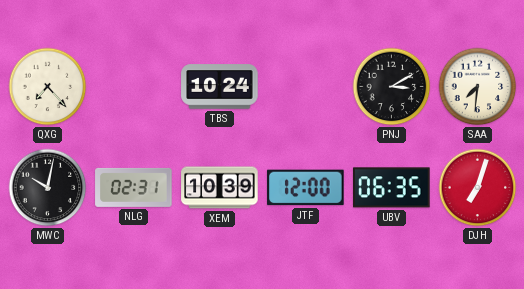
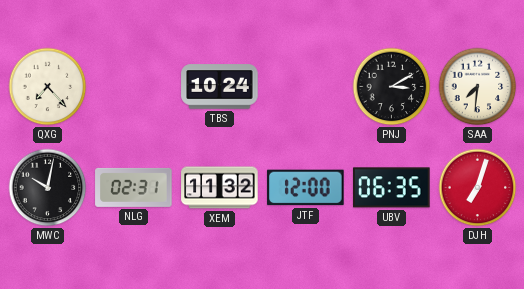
XEM: 10:39 -> 11:32 (220, 188)
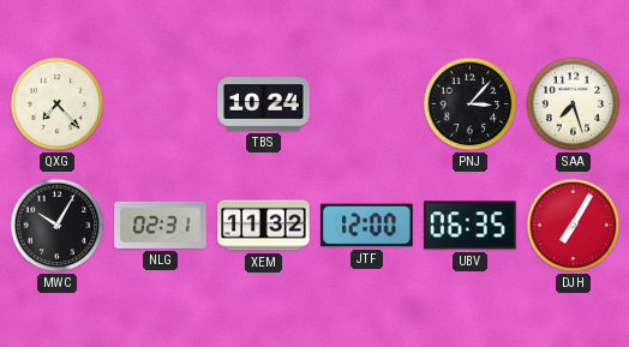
PNJ: 3:10 -> 3:07 (471, 104)
SAA: 7:31 -> 7:27 (574, 104)
MWC: 10:02 -> 10:05 (58, 226)
DJH: 7:03 -> 7:05 (574, 226)
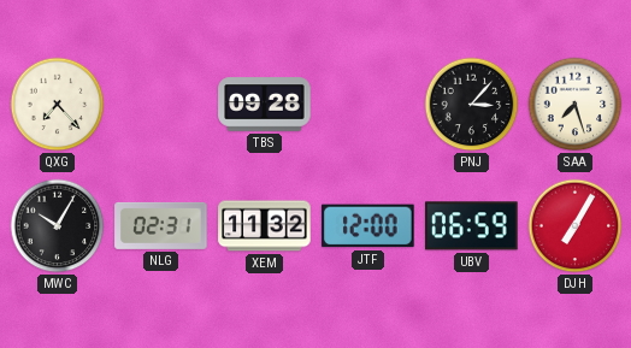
TBS: 10:24 -> 09:28 (265, 105)
UBV: 06:35 -> 06:59 (472, 226)
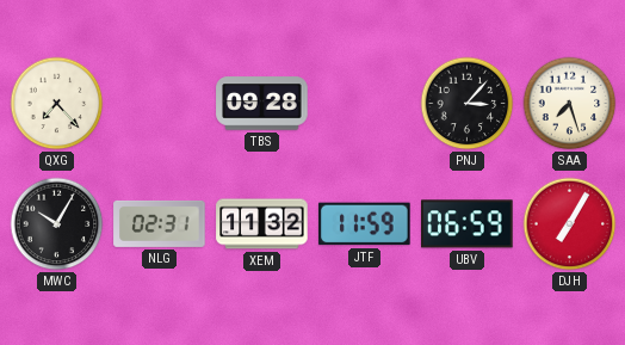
JTF: 12:00 -> 11:59 (365, 224)
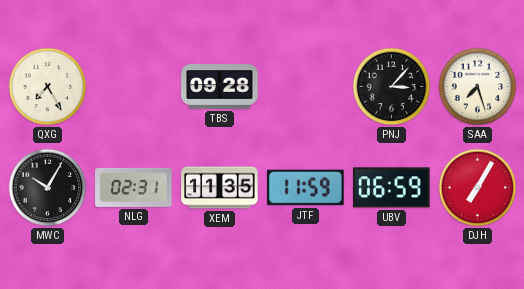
QXG: 7:23 -> 7:25 (48, 87)
XEM: 11:32 -> 11:35 (220, 188)
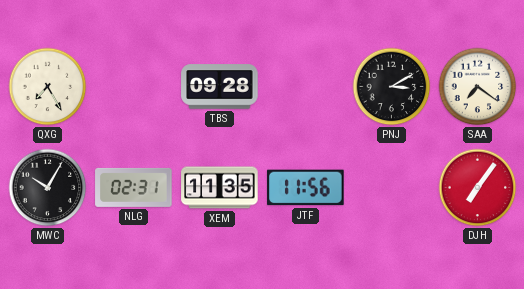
PNJ: 3:07 -> 3:10 (392, 87)
SAA: 7:27 -> 7:21 (478, 87)
JTF: 11:59 -> 11:56 (306, 188)
UBV: 06:59 -> none (392, 188)
DJH: 7:05 -> 7:06 (478, 188)
